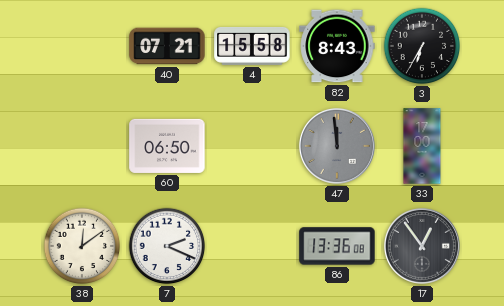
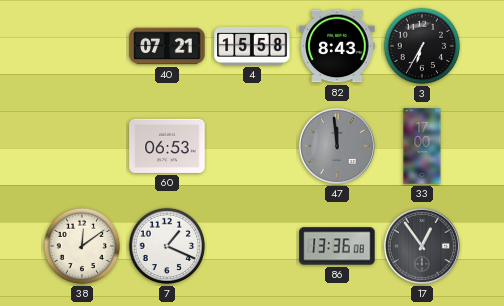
60: 06:50 -> 06:53 (167, 146)
7: 2:19 -> 1:19 (167, 246)
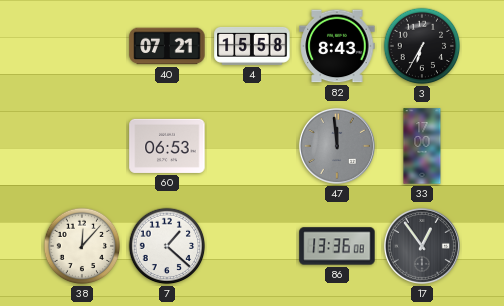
38: 12:09 -> 12:07 (82, 246)
7: 1:19 -> 1:22 (167, 246)
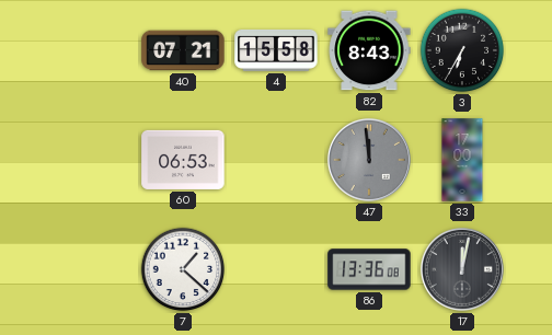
38: 12:07 -> none (82, 246)
17: 12:54 -> 12:02 (462, 269)
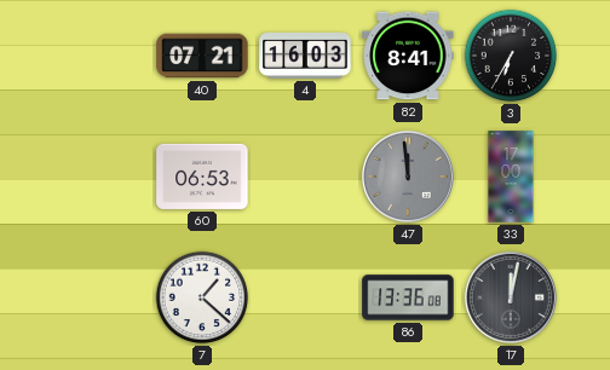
4: 15:58 -> 16:03 (305, 56)
82: 8:43 -> 8:41 (408, 56)
